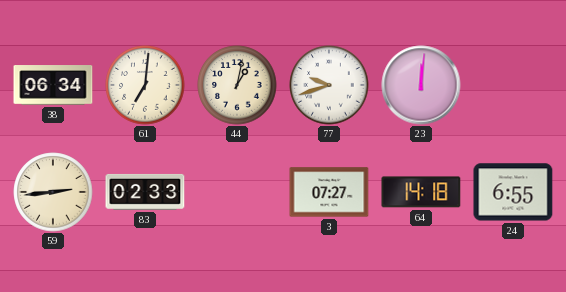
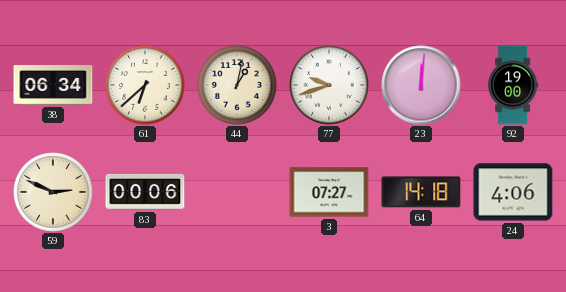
61: 7:01 -> 6:38 (145, 85)
92: none -> 19:00 (513, 85)
59: 2:44 -> 2:49 (53, 192)
83: 02:33 -> 00:06 (145, 192)
24: 6:55 -> 4:06 (513, 192)
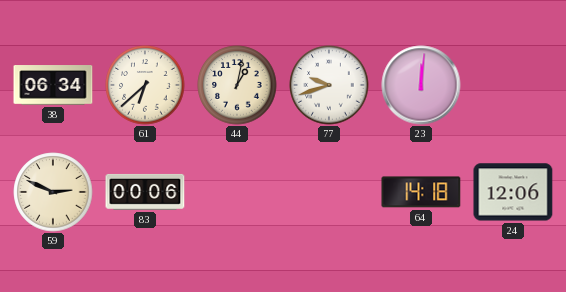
92: 19:00 -> none (513, 85)
3: 07:27 -> none (329, 192)
24: 4:06 -> 12:06 (513, 192)
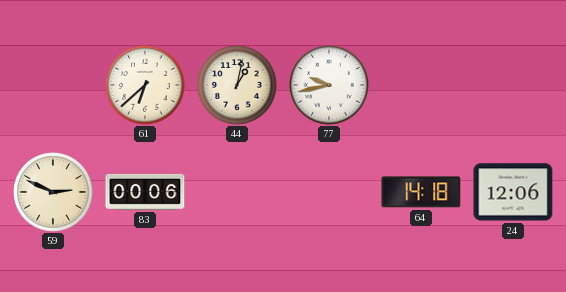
38: 06:34 -> none (53, 85)
77: 9:42 -> 9:43 (329, 85)
23: 12:01 -> none (421, 85)
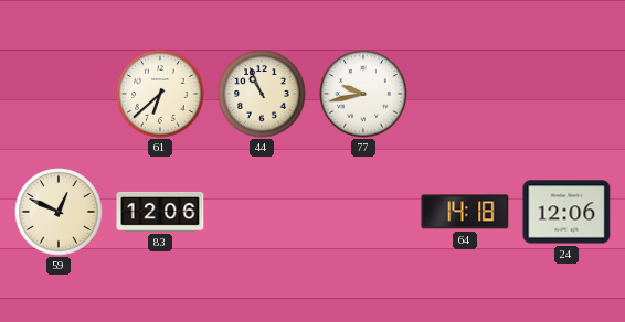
44: 1:02 -> 10:56 (262, 94)
59: 2:49 -> 12:49 (59, 212)
83: 00:06 -> 12:06 (160, 212)
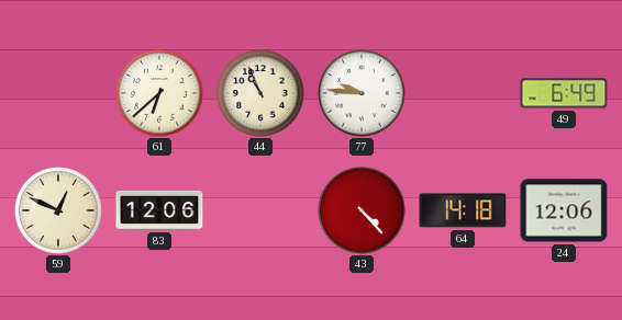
77: 9:43 -> 9:46 (362, 93)
49: none -> 6:49 (564, 93)
43: none -> 4:23 (362, 210)
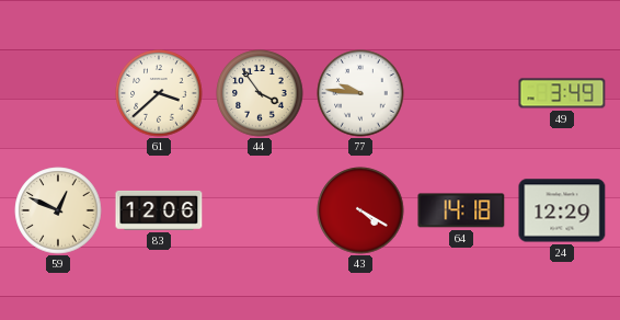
61: 6:38 -> 3:38 (159, 93)
44: 10:56 -> 3:54 (260, 93)
49: 6:49 -> 3:49 (562, 93)
43: 4:23 -> 4:20 (360, 210)
24: 12:06 -> 12:29 (562, 210)
